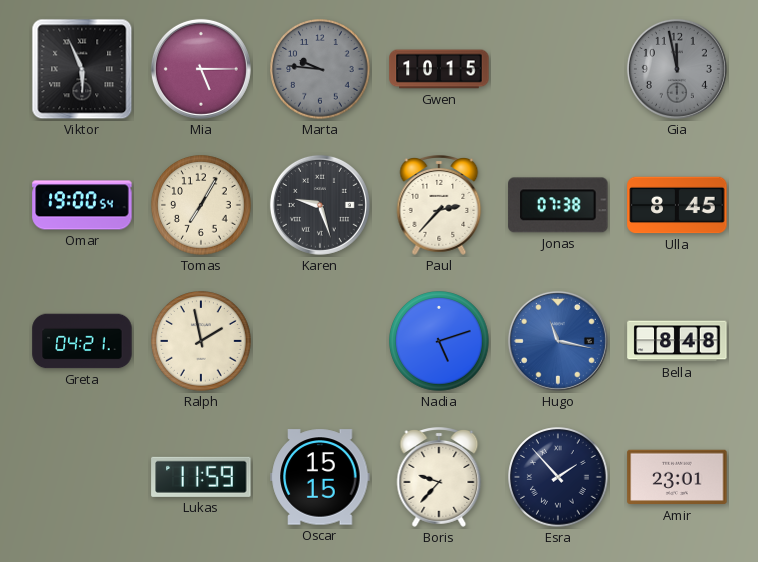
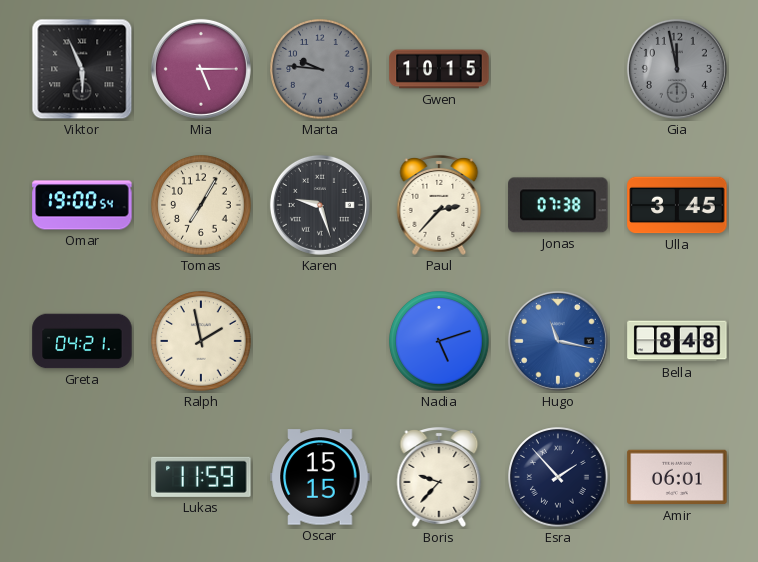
Ulla: 8:45 -> 3:45 (677, 205)
Amir: 23:01 -> 06:01 (677, 477)
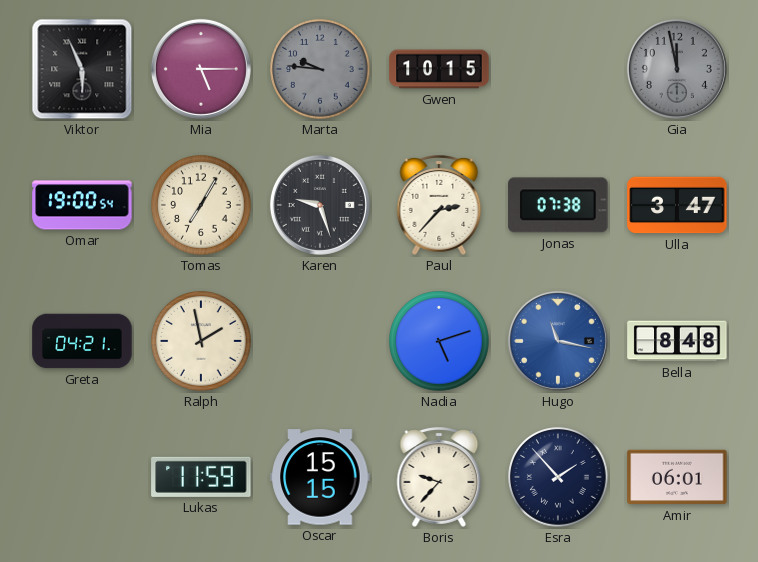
Ulla: 3:45 -> 3:47 (677, 205)
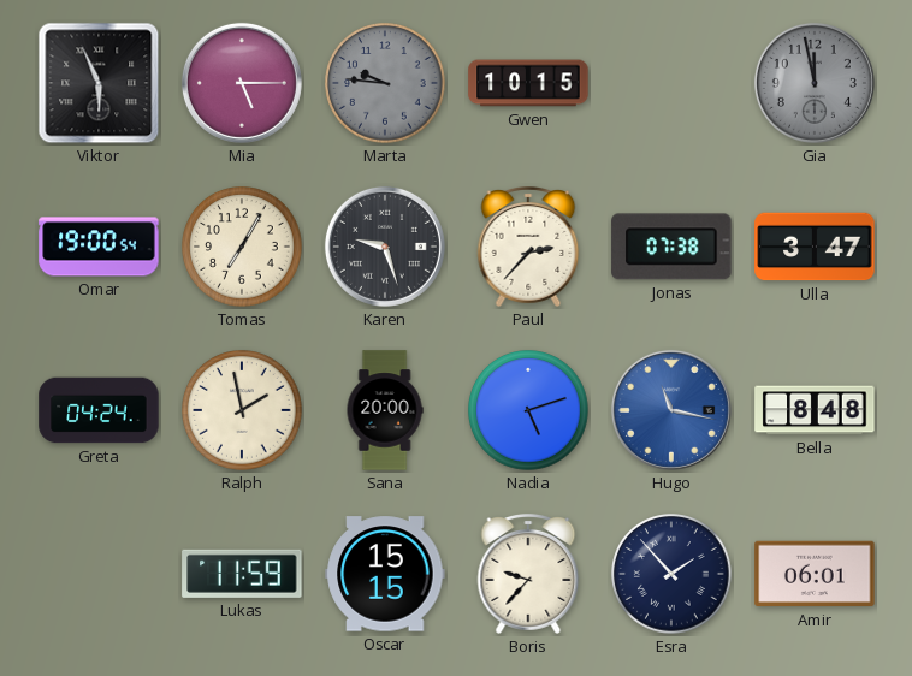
Greta: 04:21 -> 04:24 (99, 410)
Sana: none -> 20:00 (385, 410)
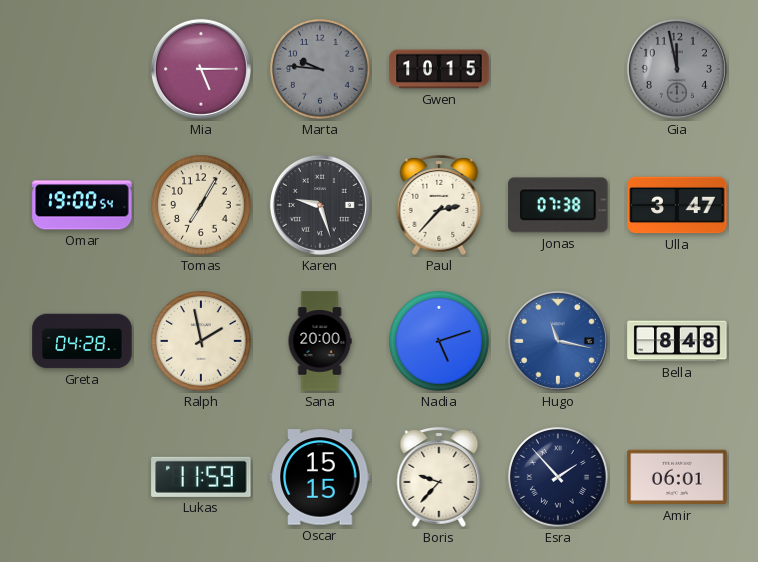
Viktor: 5:56 -> none (99, 83)
Greta: 04:24 -> 04:28 (82, 341)
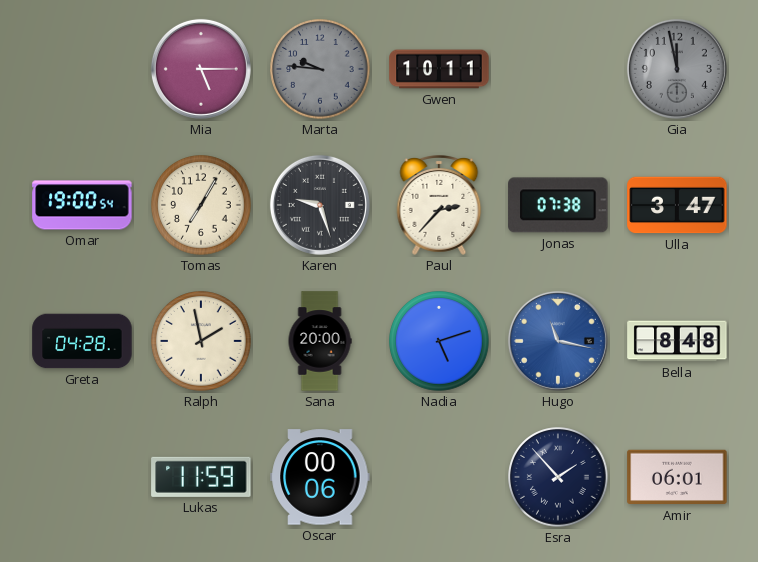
Gwen: 10:15 -> 10:11 (439, 69)
Oscar: 15:15 -> 00:06 (320, 477)
Boris: 9:37 -> none (439, 478)
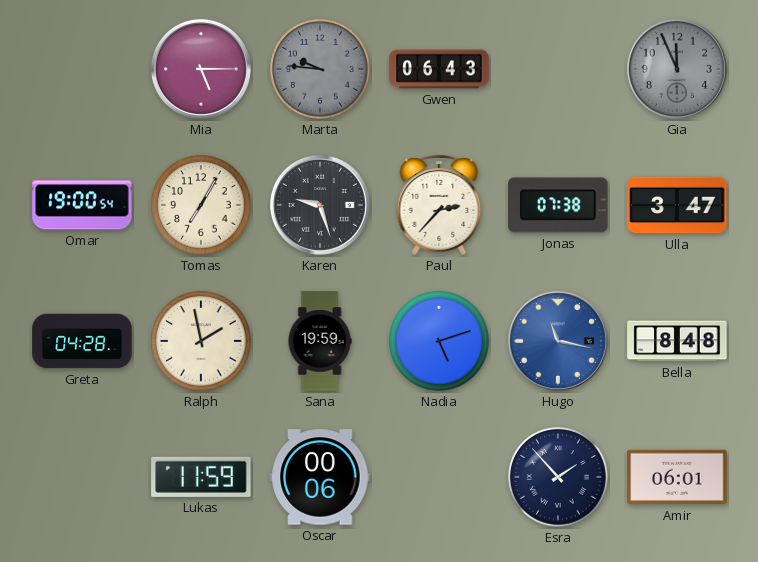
Gwen: 10:11 -> 06:43 (439, 69)
Gia: 11:58 -> 11:56 (677, 69)
Sana: 20:00 -> 19:59 (320, 341)
